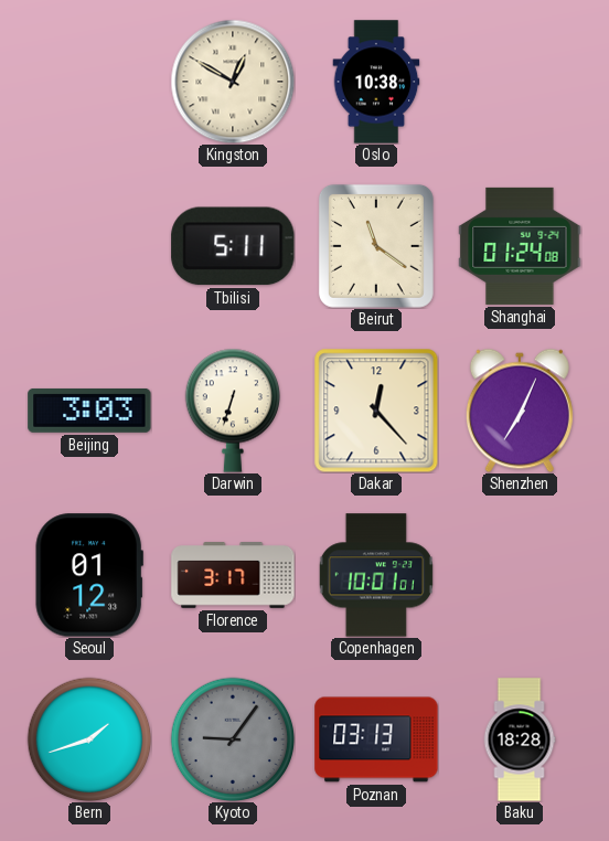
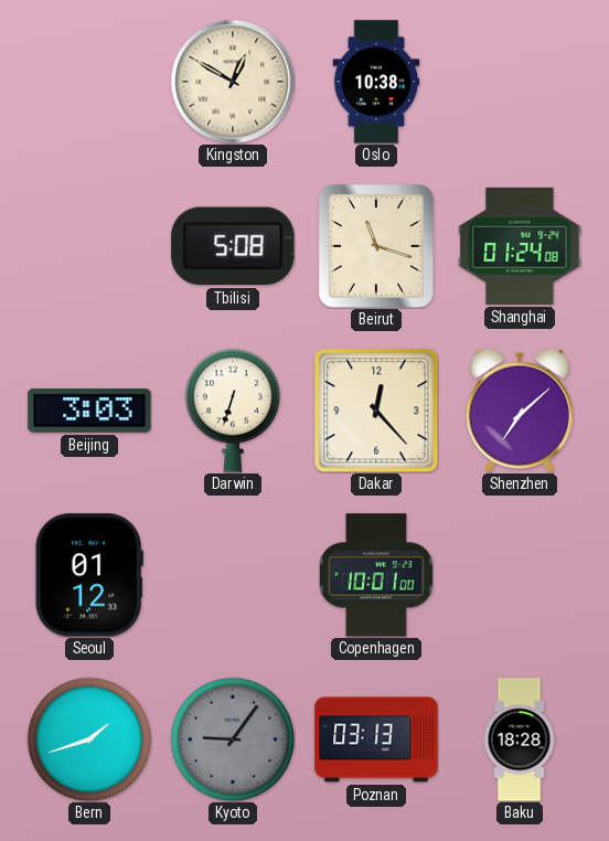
Tbilisi: 5:11 -> 5:08 (233, 246)
Beirut: 11:21 -> 11:18 (376, 246)
Shenzhen: 7:04 -> 7:08 (520, 411)
Florence: 3:17 -> none (233, 575)
Copenhagen: 10:01:01 -> 10:01:00 (376, 575)
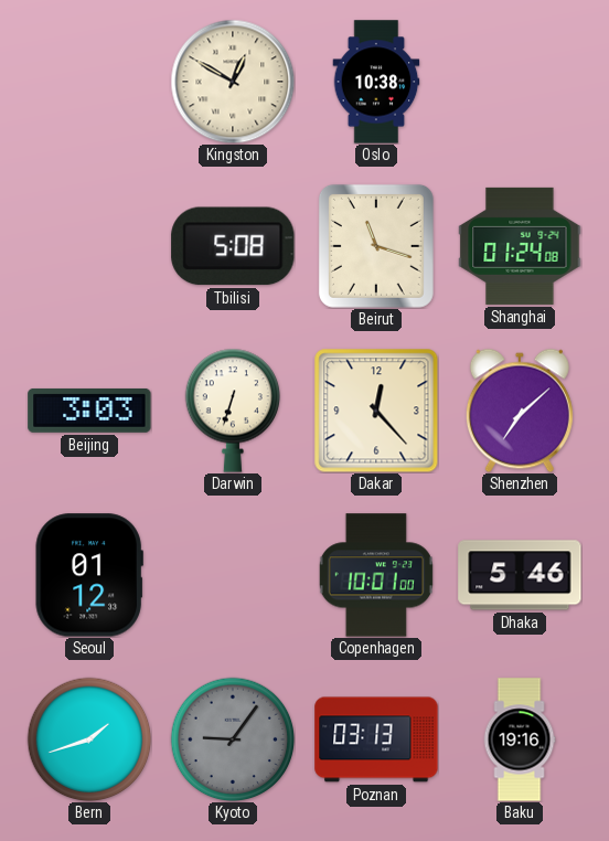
Dhaka: none -> 5:46 (520, 575)
Baku: 18:28 -> 19:16 (520, 739)
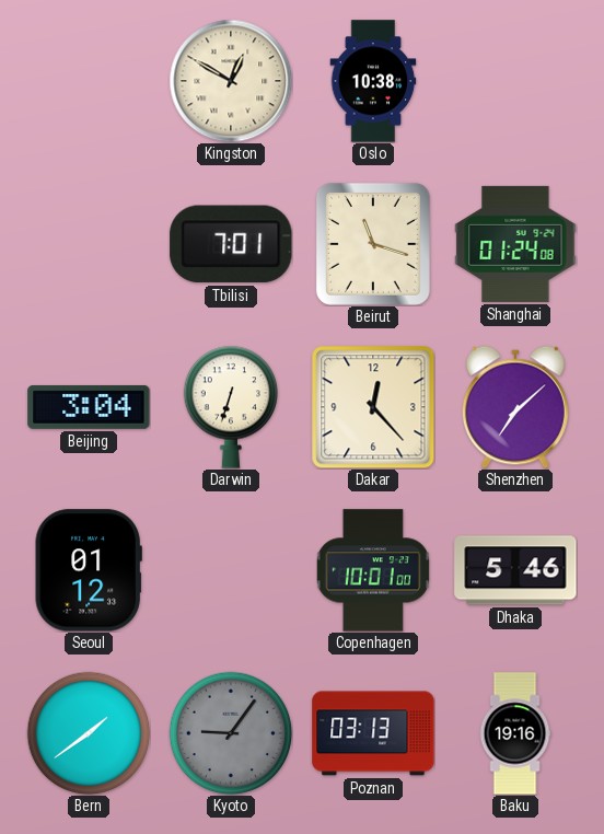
Tbilisi: 5:08 -> 7:01 (231, 244)
Beijing: 3:03 -> 3:04 (89, 407)
Bern: 1:42 -> 1:39 (89, 733)
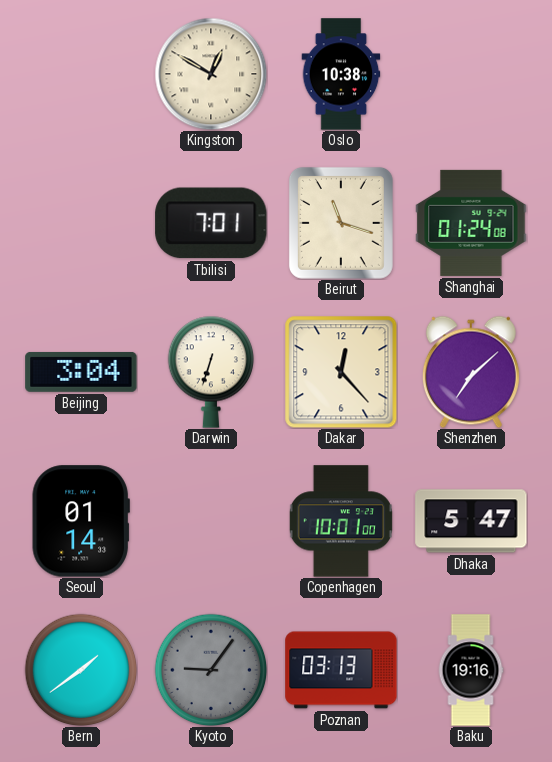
Seoul: 01:12 -> 01:14 (81, 521)
Dhaka: 5:46 -> 5:47 (471, 521)
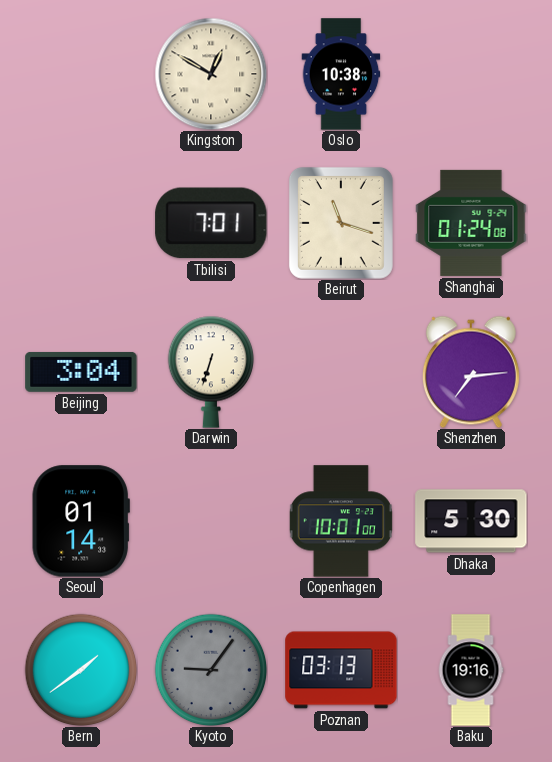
Dakar: 12:23 -> none (341, 372)
Shenzhen: 7:08 -> 7:14 (471, 372)
Dhaka: 5:47 -> 5:30 (471, 521)
